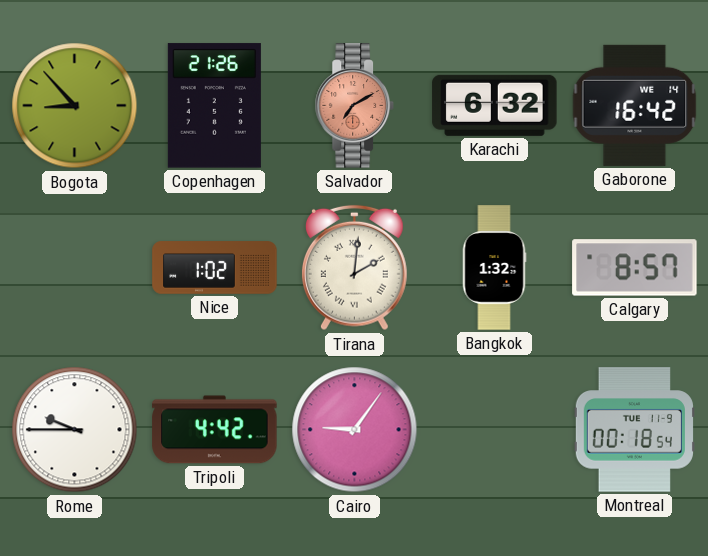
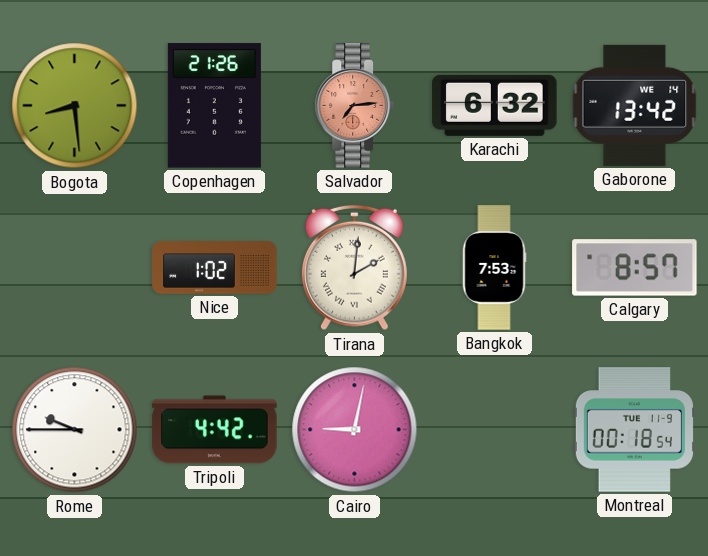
Bogota: 8:53 -> 8:29 (75, 106)
Salvador: 7:10 -> 7:14 (354, 106)
Gaborone: 16:42 -> 13:42 (635, 105)
Bangkok: 1:32 -> 7:53 (494, 268)
Cairo: 9:06 -> 9:02 (355, 430)
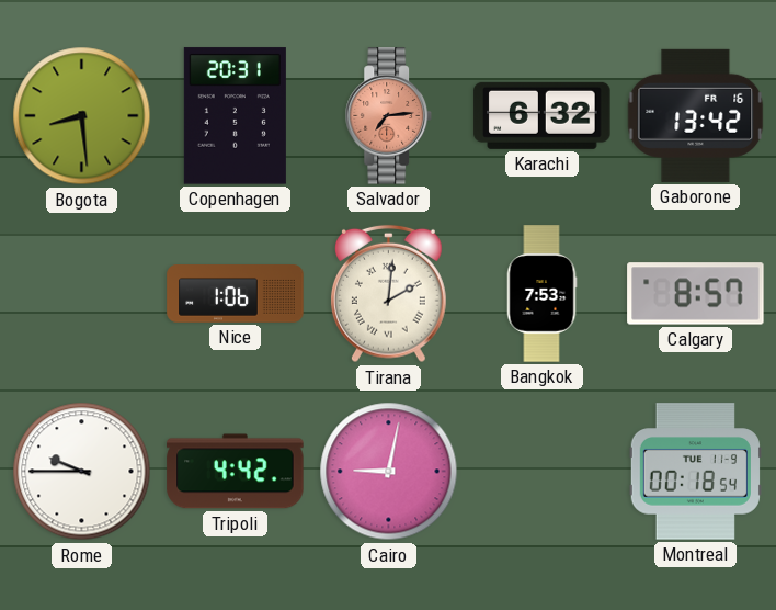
Copenhagen: 21:26 -> 20:31 (235, 116)
Gaborone date: WE 14 -> FR 16 (696, 115)
Nice: 1:02 -> 1:06 (236, 294)
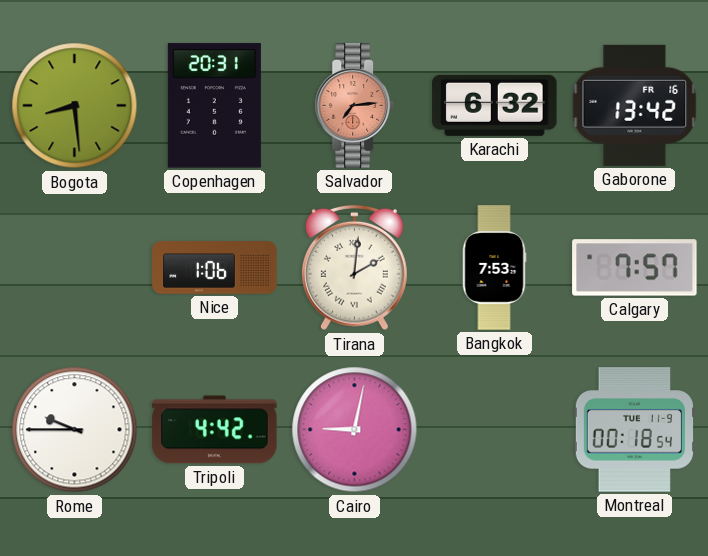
Calgary: 8:57 -> 7:57 (635, 268)
